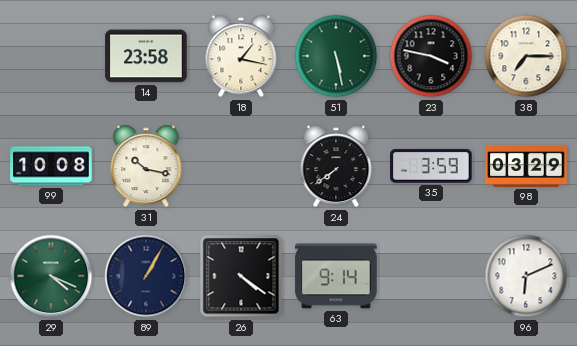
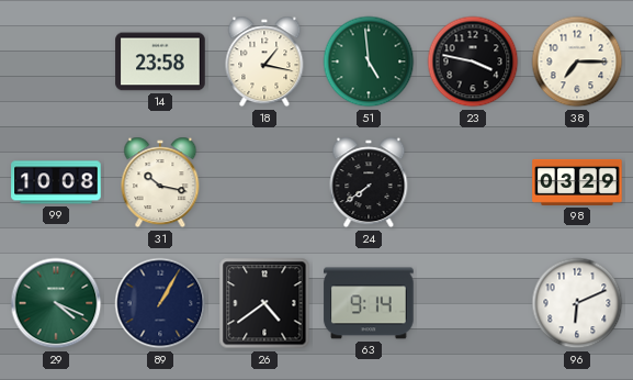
51: 5:28 -> 4:59 (369, 62)
35: 3:59 -> none (431, 166)
26: 4:21 -> 4:39 (264, 303)
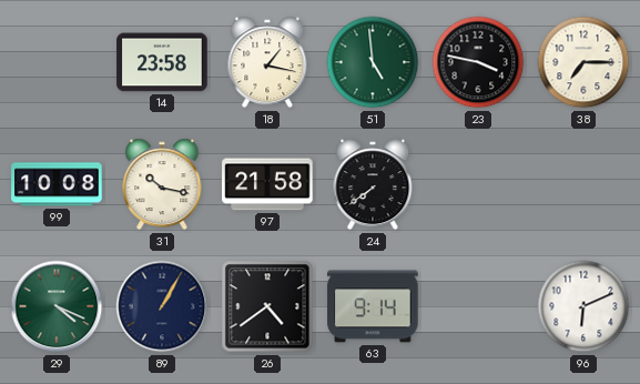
97: none -> 21:58 (267, 184)
98: 03:29 -> none (577, 182)
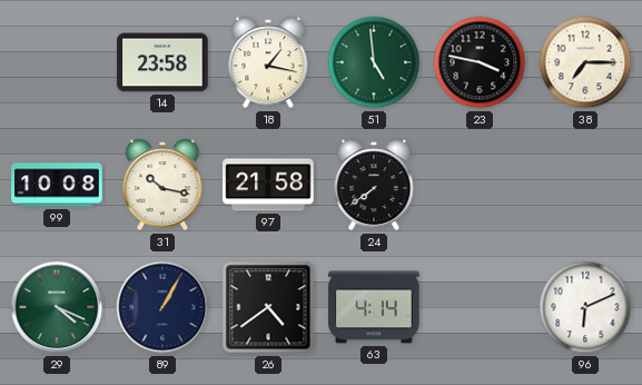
63: 9:14 -> 4:14 (374, 307)
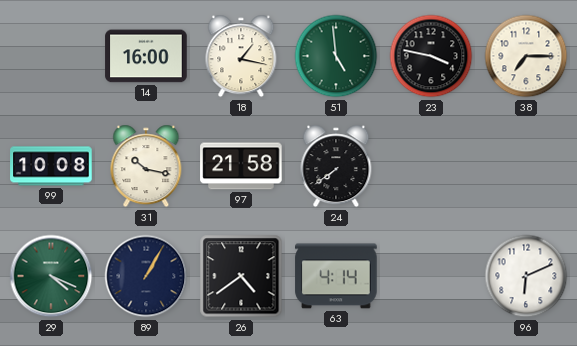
14: 23:58 -> 16:00 (146, 56)
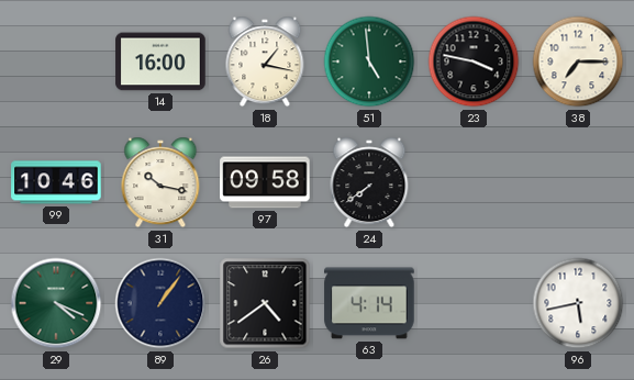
99: 10:08 -> 10:46 (56, 182)
97: 21:58 -> 09:58 (265, 182)
89: 1:05 -> 1:06 (160, 303)
96: 6:11 -> 5:43 (578, 303)
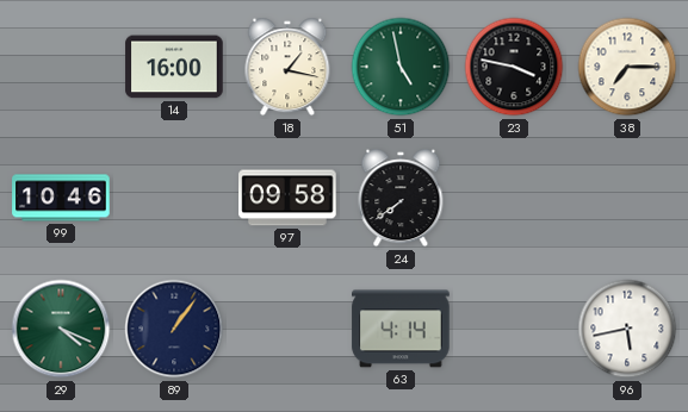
51: 4:59 -> 4:58 (401, 67)
31: 10:17 -> none (160, 182)
26: 4:39 -> none (265, 303)
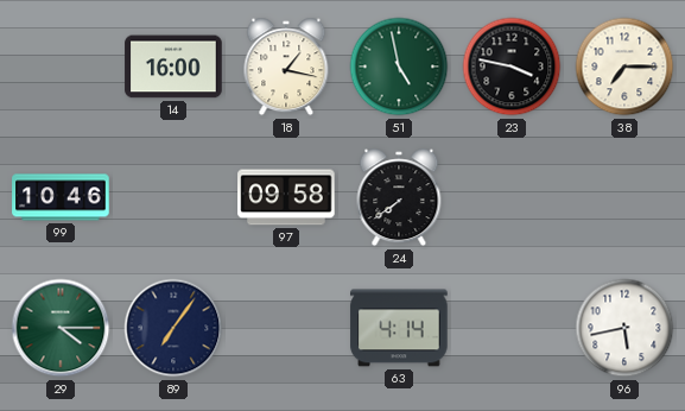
29: 4:19 -> 4:15 (61, 328)
89: 1:06 -> 7:06 (173, 328)
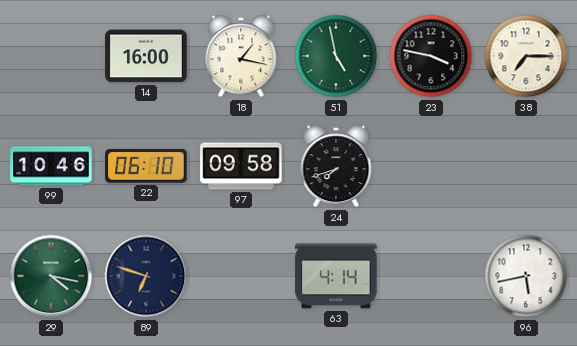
22: none -> 06:10 (146, 166)
24: 7:39 -> 7:42 (336, 166)
29: 4:15 -> 4:17 (51, 276)
89: 7:06 -> 6:48 (146, 276)
